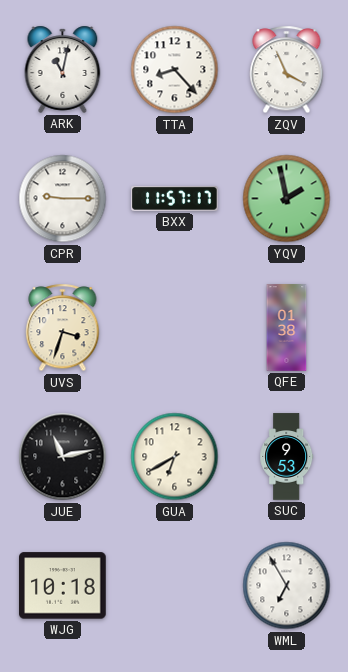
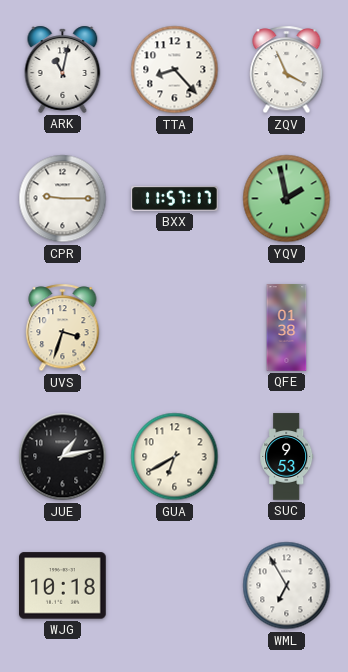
JUE: 11:13 -> 1:13 (63, 457)
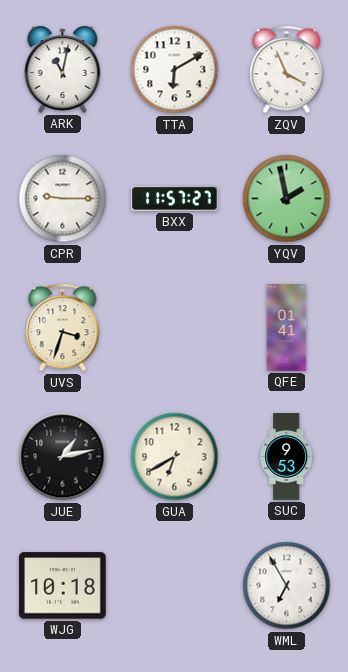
TTA: 8:23 -> 6:10 (175, 70)
BXX: 11:57:17 -> 11:57:27 (175, 199)
QFE: 01:38 -> 01:41 (287, 328)
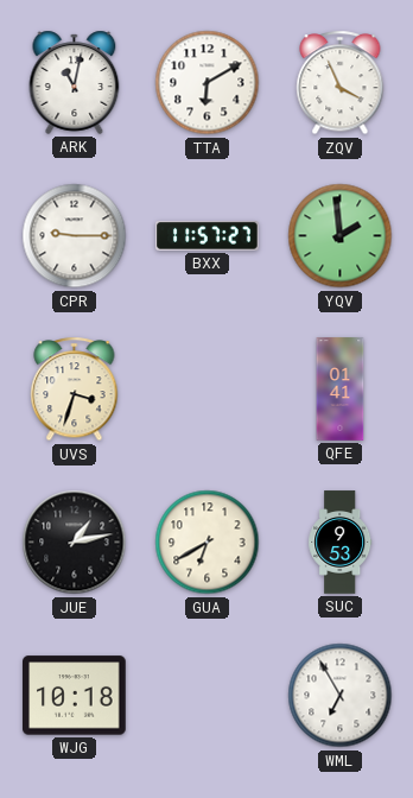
YQV: 1:58 -> 1:59 (341, 236)
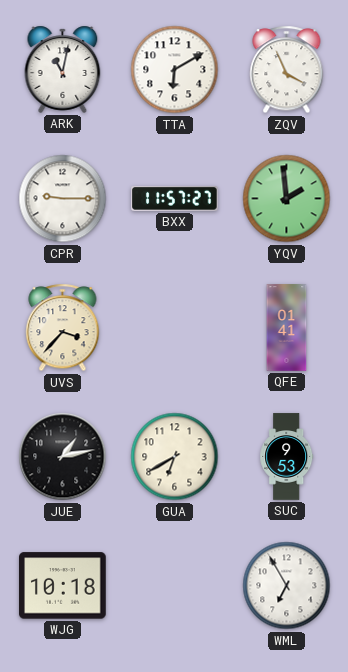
UVS: 3:33 -> 3:37 (63, 328)
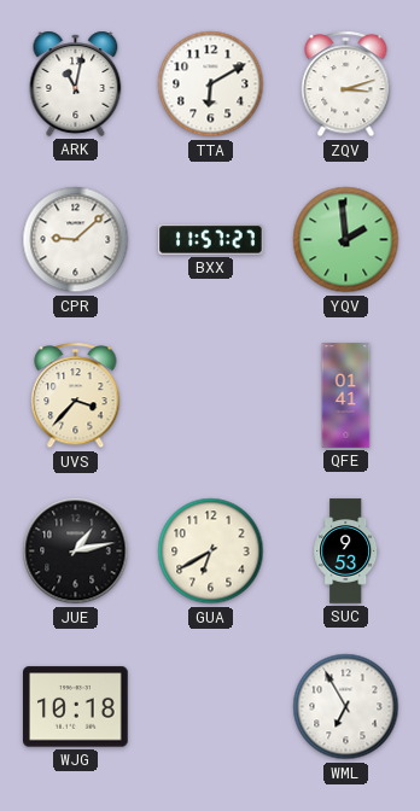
ZQV: 3:56 -> 3:12 (346, 84)
CPR: 9:15 -> 9:08 (76, 240)
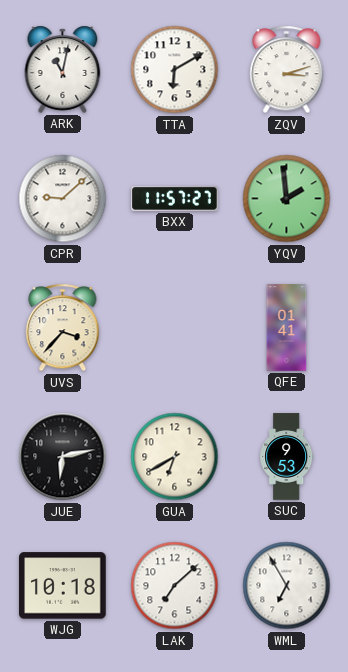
JUE: 1:13 -> 6:13 (63, 457)
LAK: none -> 7:08 (175, 586)
